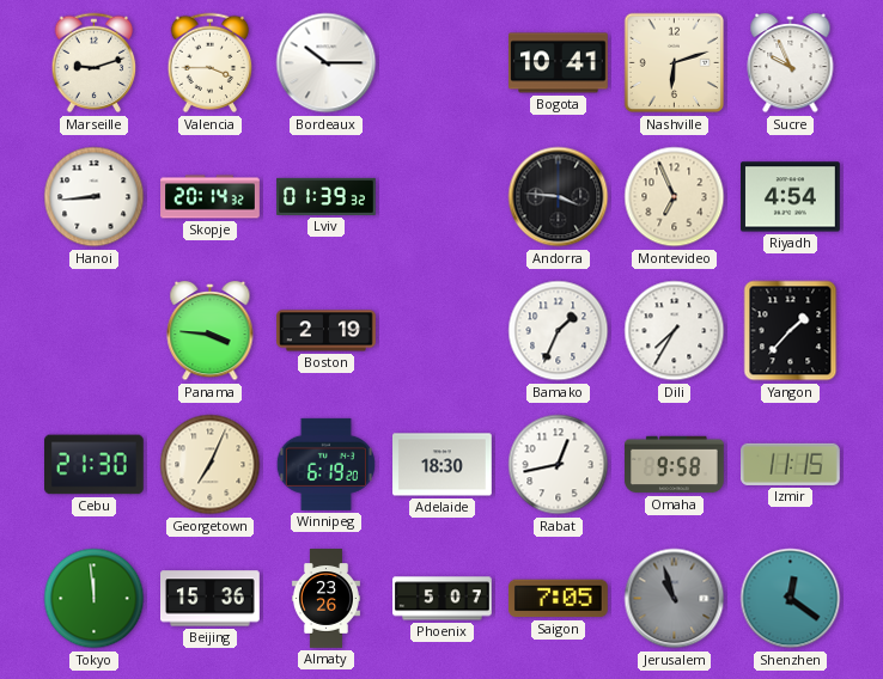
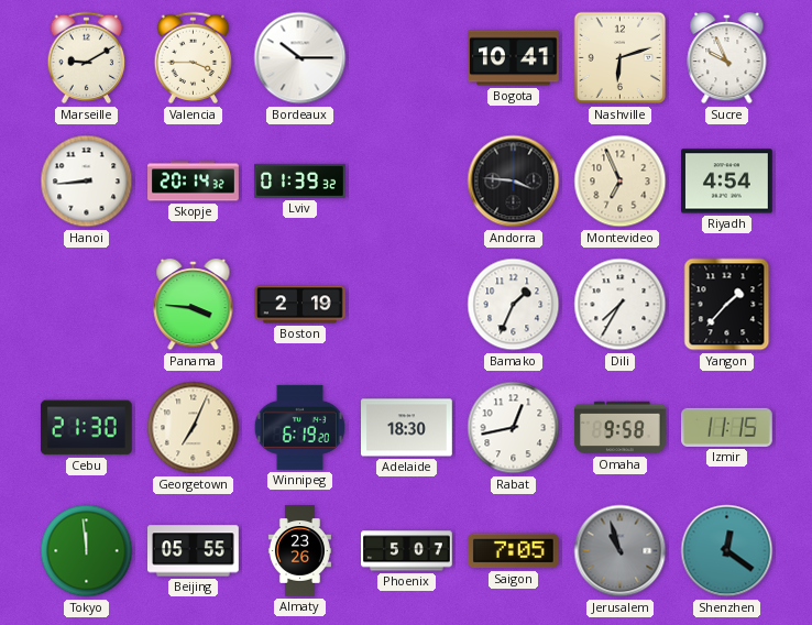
Marseille: 9:12 -> 9:10 (87, 58)
Beijing: 15:36 -> 05:55 (194, 551)
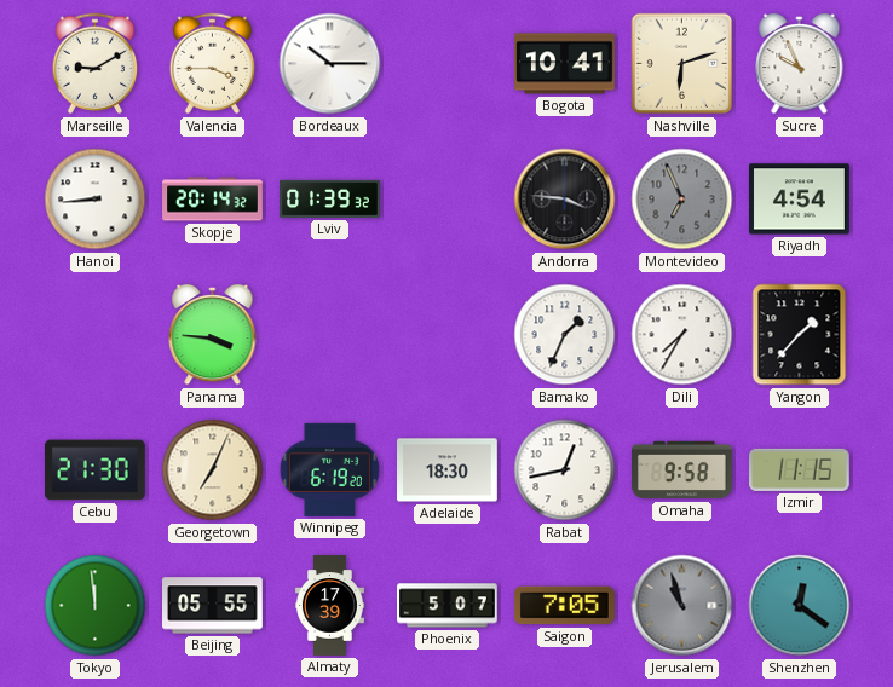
Montevideo dial: cream -> grey (682, 200)
Boston: 2:19 -> none (300, 305)
Almaty: 23:26 -> 17:39 (329, 606)
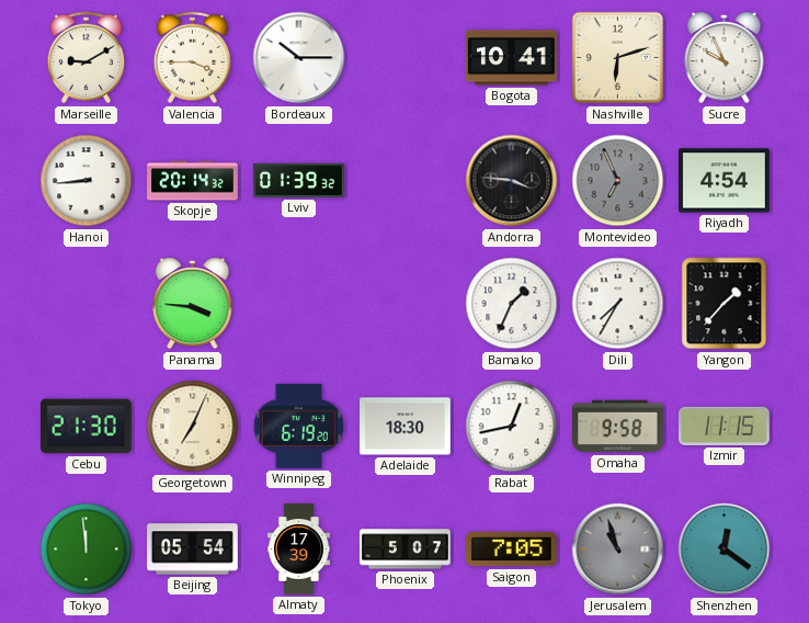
Beijing: 05:55 -> 05:54 (193, 550)
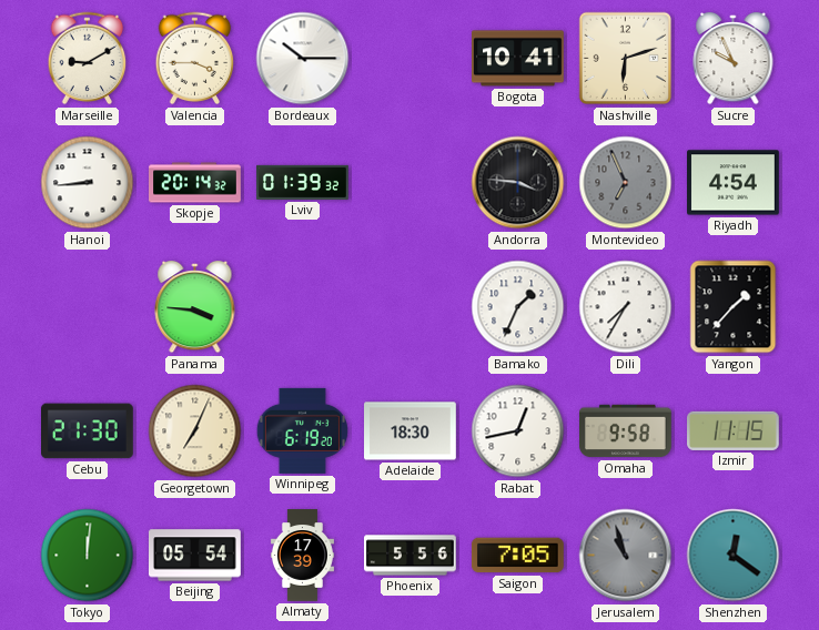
Tokyo: 11:59 -> 12:01 (88, 556)
Phoenix: 5:07 -> 5:56 (411, 556)
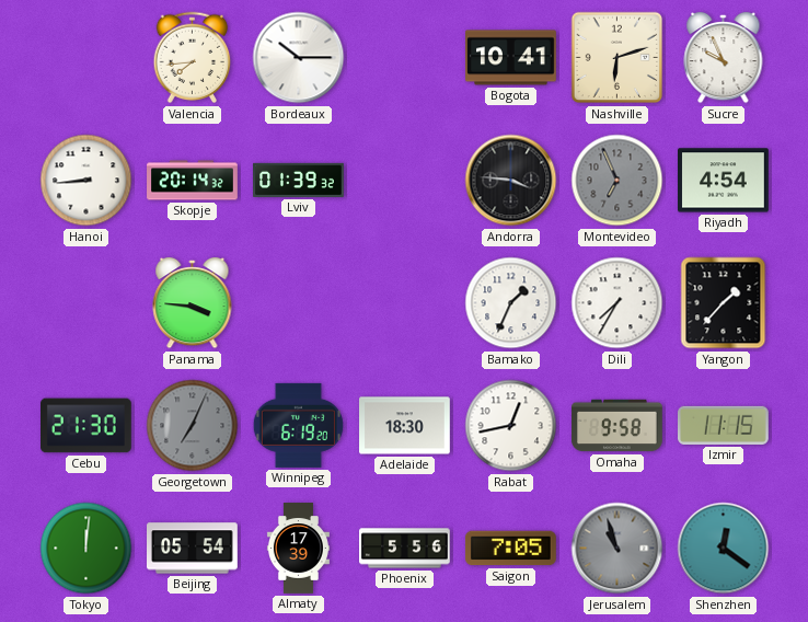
Marseille: 9:10 -> none (88, 59)
Valencia: 3:45 -> 7:44 (193, 58)
Georgetown dial: cream -> grey (193, 426)
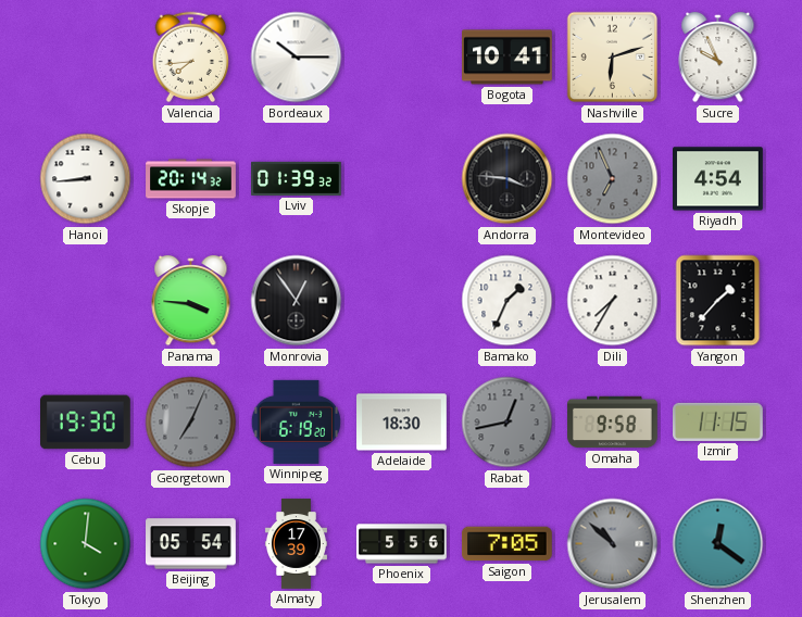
Monrovia: none -> 12:54 (297, 301)
Cebu: 21:30 -> 19:30 (86, 423)
Rabat dial: white -> grey (507, 423)
Tokyo: 12:01 -> 4:01 (86, 544)
Jerusalem: 10:57 -> 10:52 (613, 544)
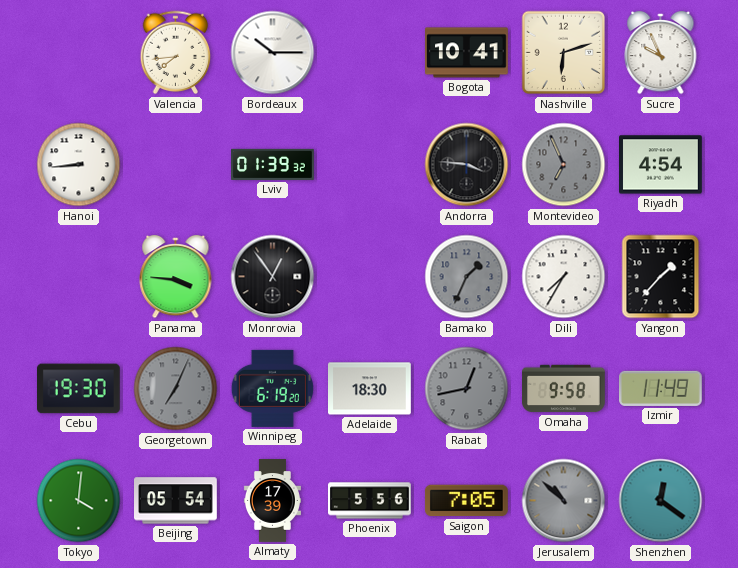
Skopje: 20:14 -> none (191, 179)
Bamako dial: white -> grey (467, 277)
Izmir: 11:15 -> 11:49 (661, 388)
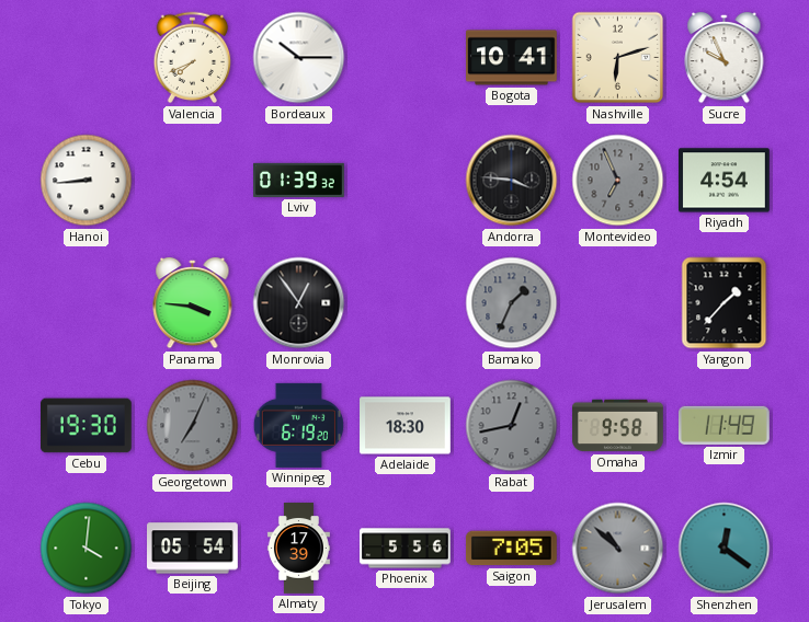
Valencia: 7:44 -> 7:41 (193, 58)
Dili: 7:35 -> none (564, 277)
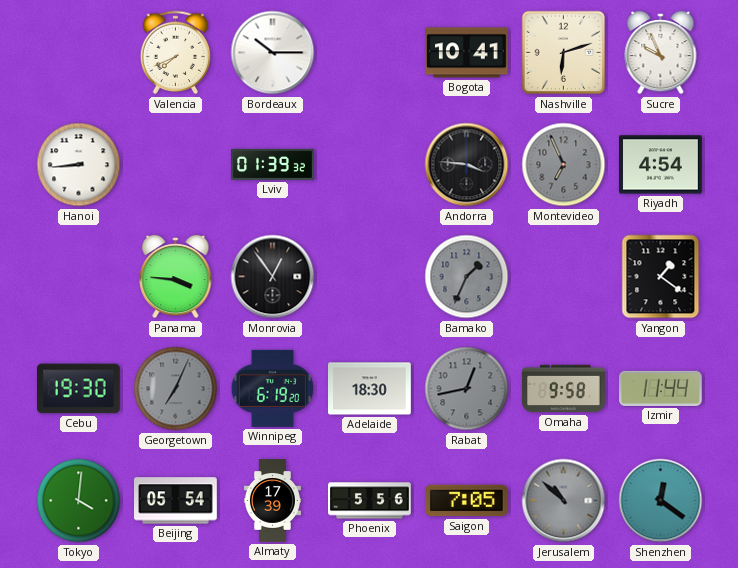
Yangon: 1:37 -> 1:21 (661, 277)
Izmir: 11:49 -> 11:44 (661, 388)
